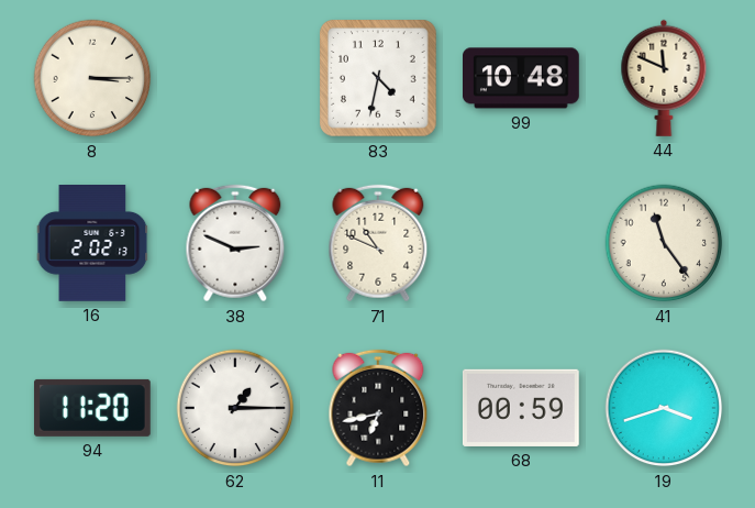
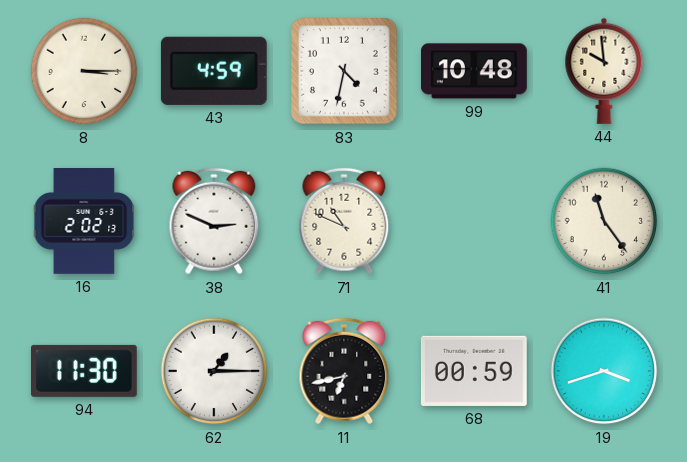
43: none -> 4:59 (214, 71)
44: 11:49 -> 9:59 (604, 71)
94: 11:20 -> 11:30 (84, 371)
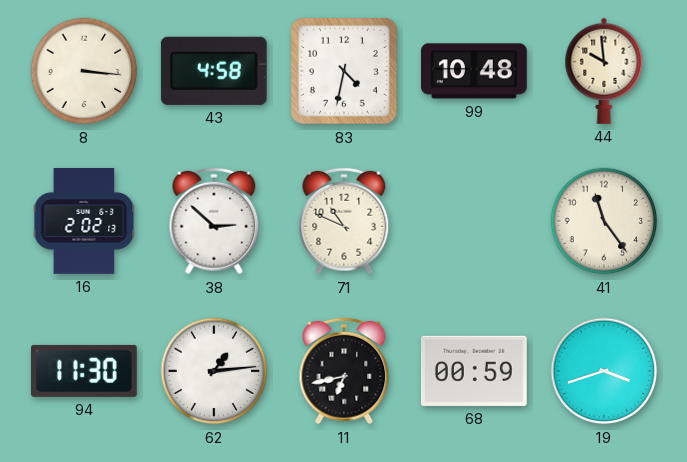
8: 3:15 -> 3:16 (84, 71)
43: 4:59 -> 4:58 (214, 71)
38: 2:49 -> 2:52 (214, 221)
62: 1:15 -> 1:14 (214, 371)
